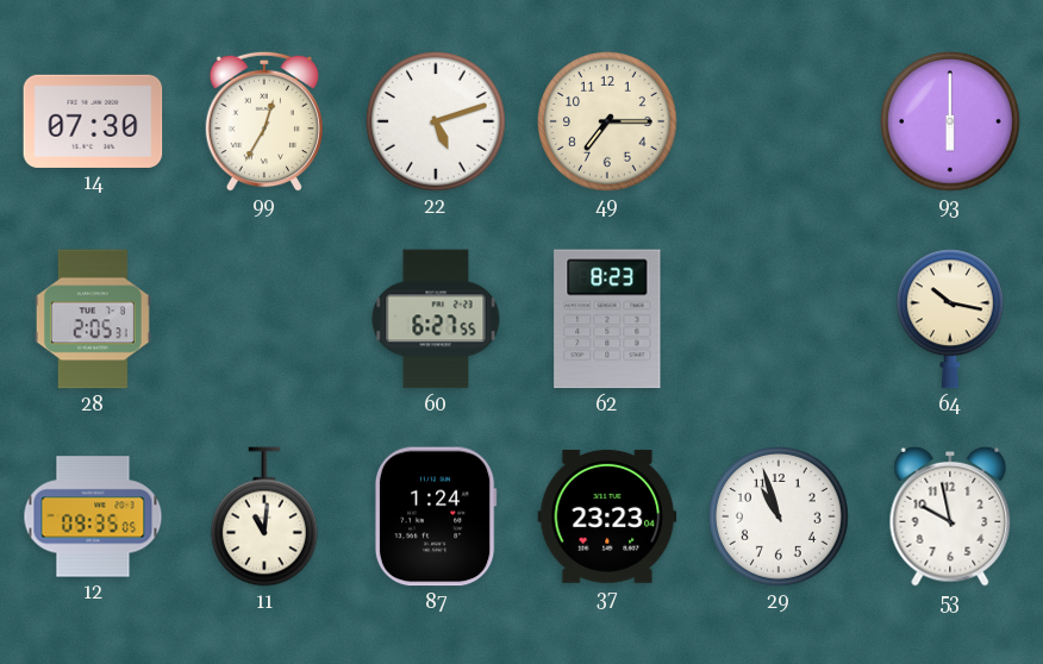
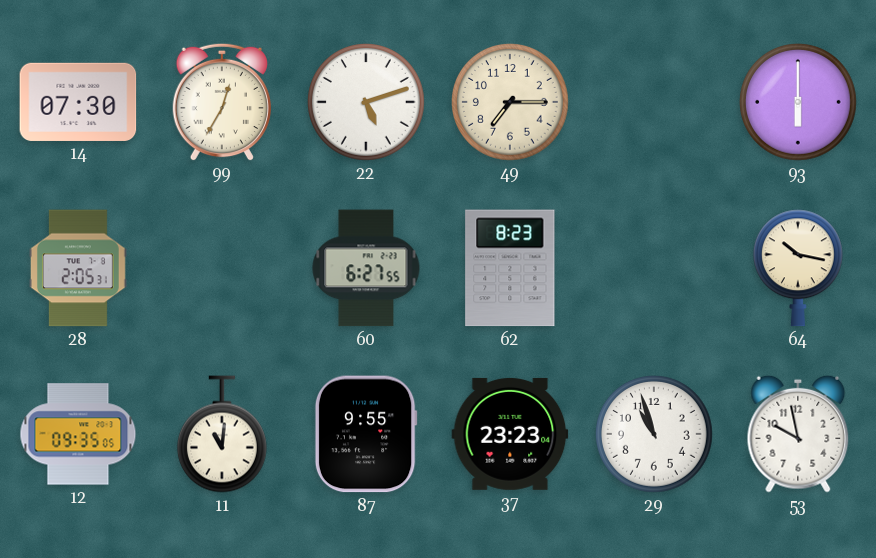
87: 1:24 -> 9:55 (366, 434)
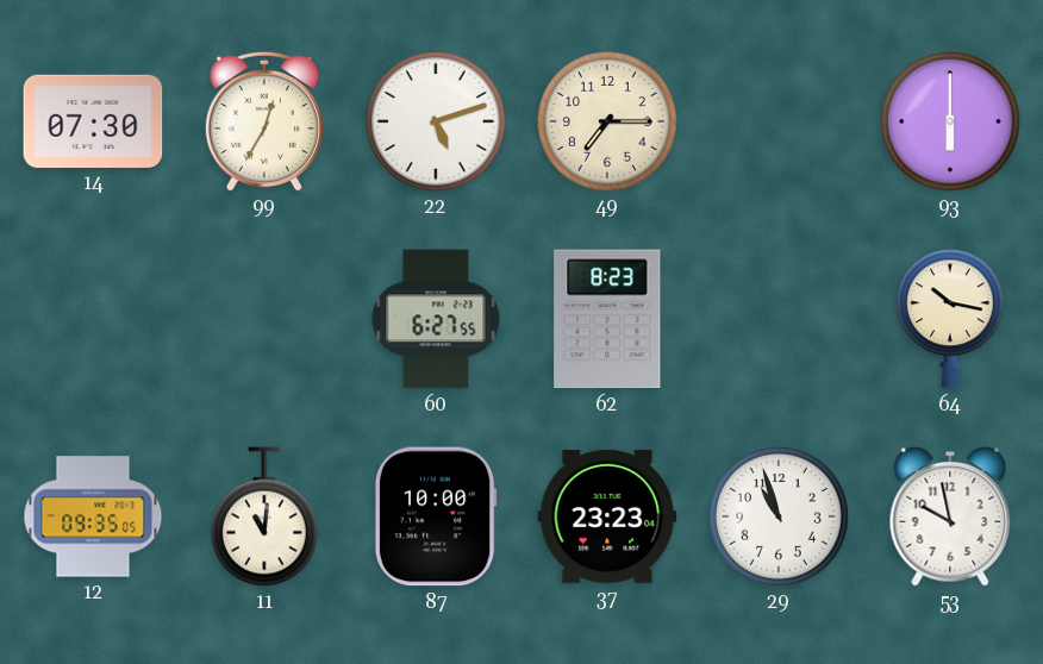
28: 2:05 -> none (79, 268)
87: 9:55 -> 10:00 (436, 516)
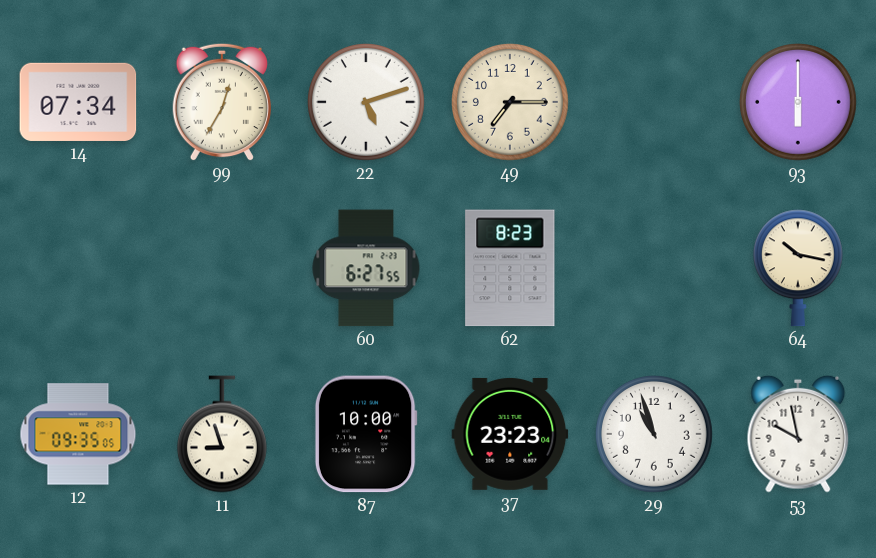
14: 07:30 -> 07:34 (78, 102)
11: 11:01 -> 8:57 (222, 434)
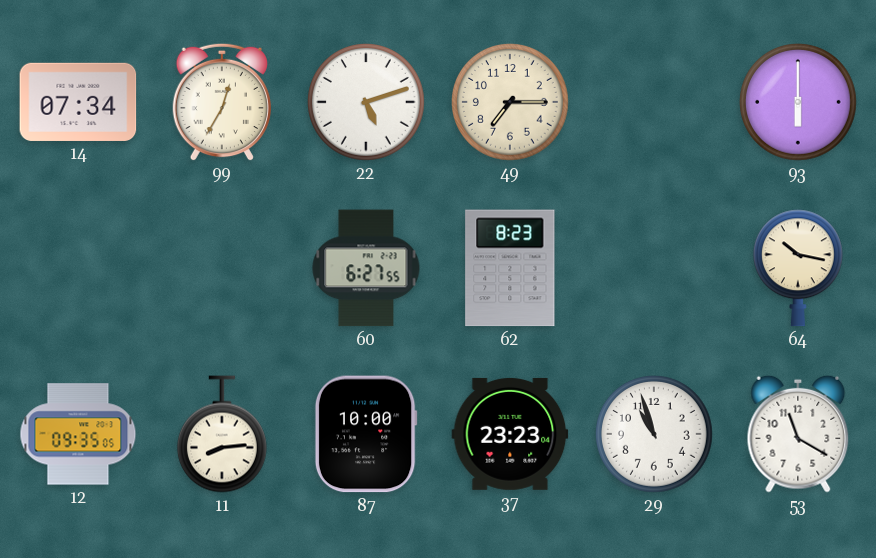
11: 8:57 -> 8:14 (222, 434)
53: 9:58 -> 11:20 (798, 434)
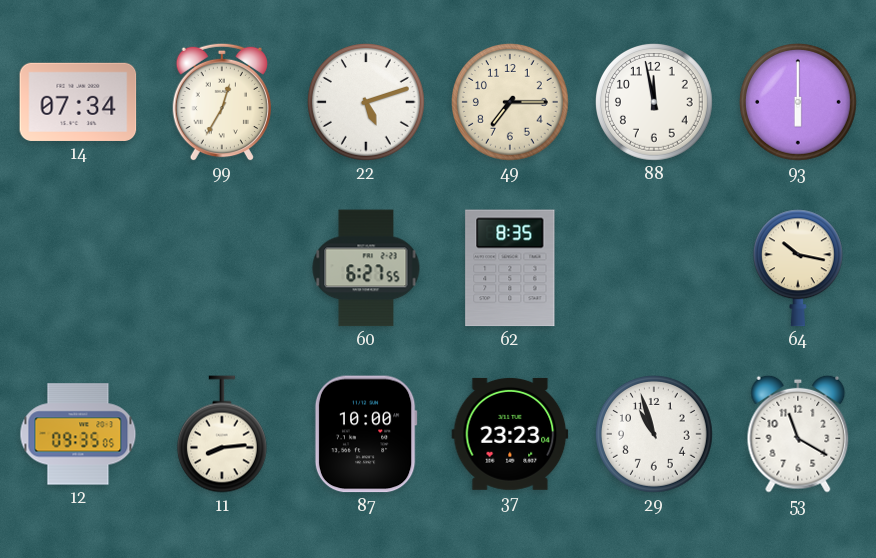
88: none -> 11:58 (655, 103)
62: 8:23 -> 8:35 (510, 268)
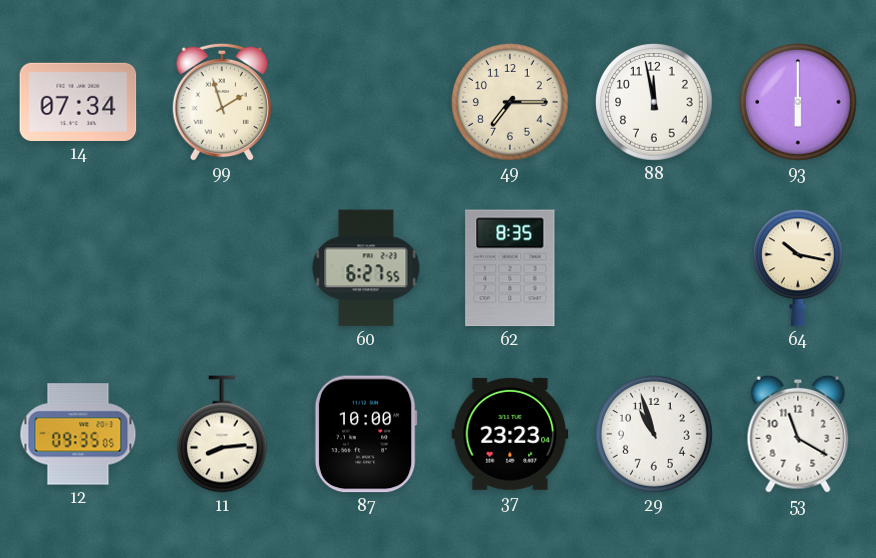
99: 12:35 -> 1:57 (222, 102)
22: 5:12 -> none (367, 103)
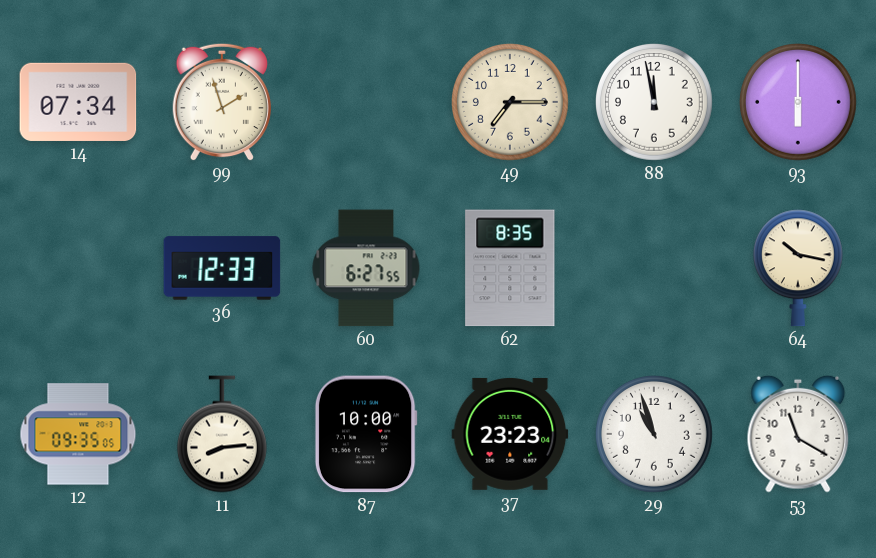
36: none -> 12:33 (222, 268)
